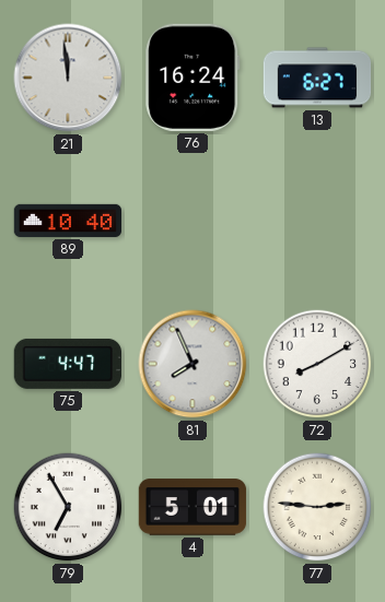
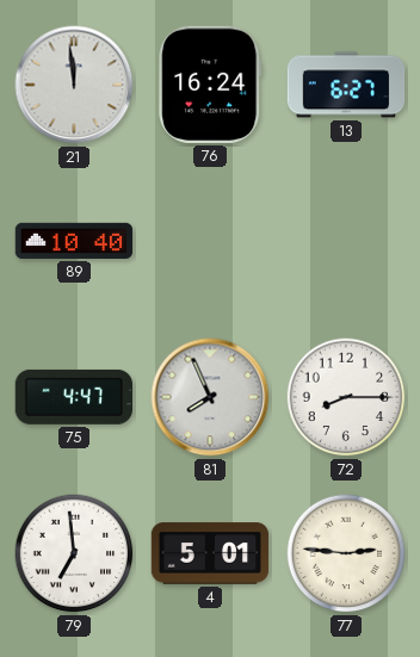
72: 8:10 -> 8:15 (346, 397)
79: 6:55 -> 6:59 (74, 553)
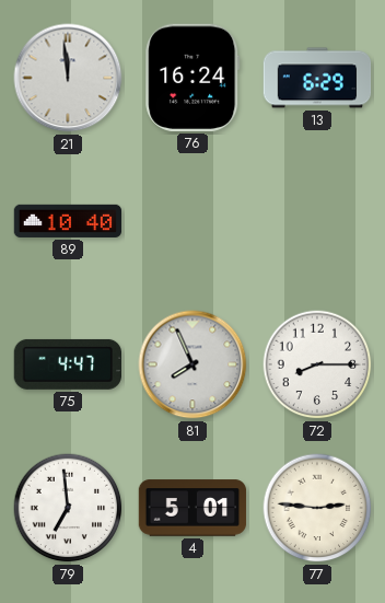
13: 6:27 -> 6:29 (317, 78)
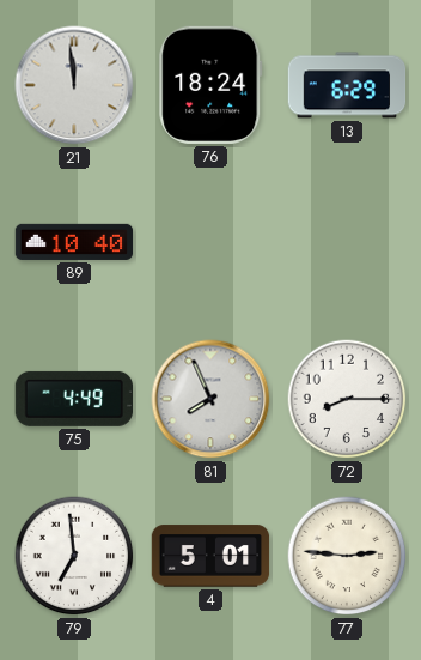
76: 16:24 -> 18:24 (210, 85)
75: 4:47 -> 4:49 (73, 399)
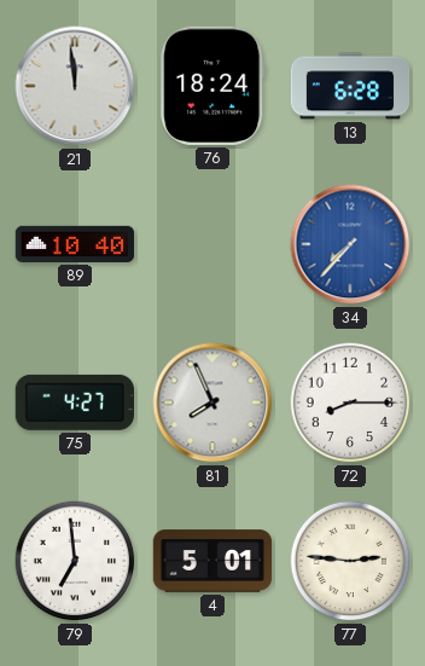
13: 6:29 -> 6:28 (350, 86)
34: none -> 7:37 (350, 244)
75: 4:49 -> 4:27 (74, 403)
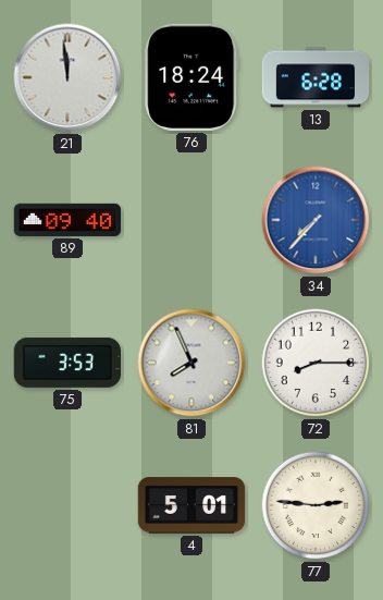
89: 10:40 -> 09:40 (67, 220)
75: 4:27 -> 3:53 (66, 363)
79: 6:59 -> none (75, 561)
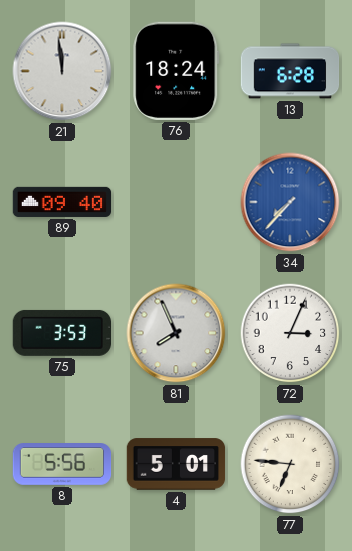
72: 8:15 -> 3:04 (290, 333)
8: none -> 5:56 (62, 464)
77: 2:46 -> 6:46 (290, 464)
